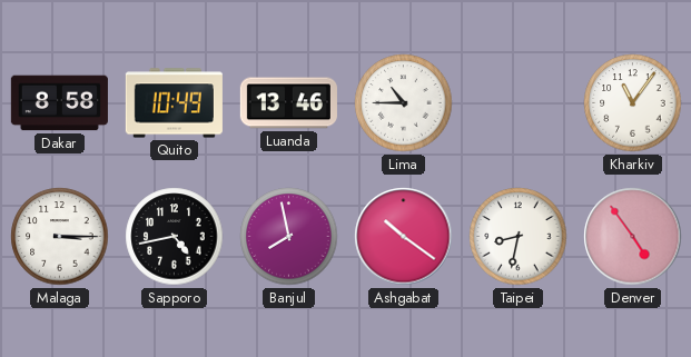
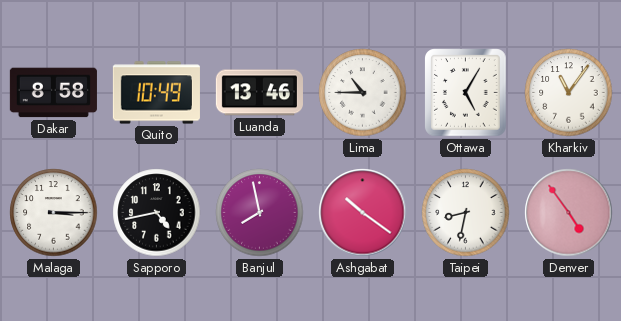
Ottawa: none -> 5:05 (466, 93)
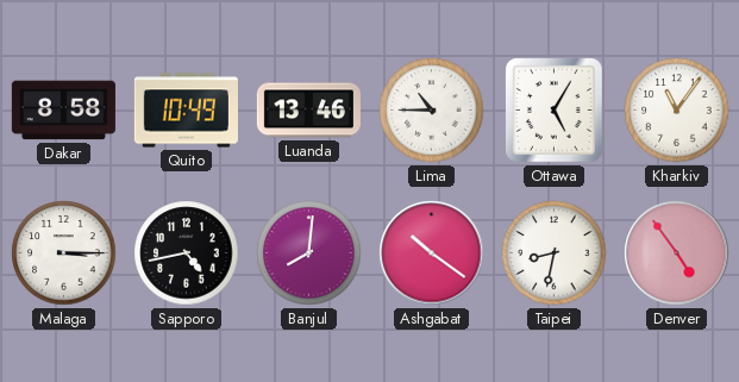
Banjul: 7:58 -> 8:01 (309, 253)
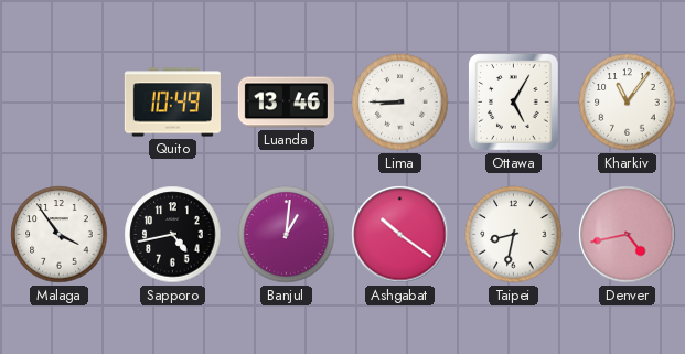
Dakar: 8:58 -> none (63, 111)
Lima: 10:45 -> 8:45 (400, 103)
Malaga: 3:15 -> 3:54 (60, 235)
Banjul: 8:01 -> 1:01 (287, 235)
Denver: 4:54 -> 4:43 (628, 235)
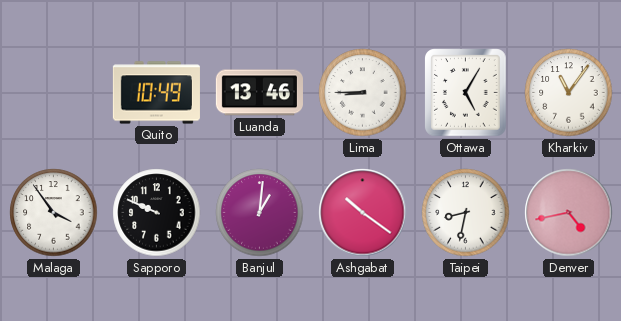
Sapporo: 4:43 -> 9:49 (157, 213)
